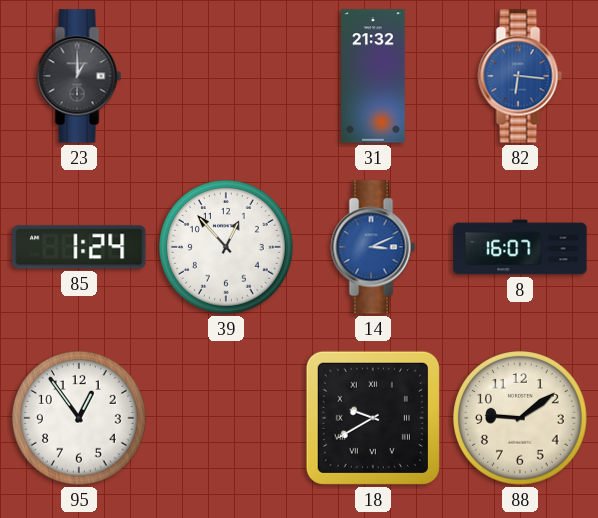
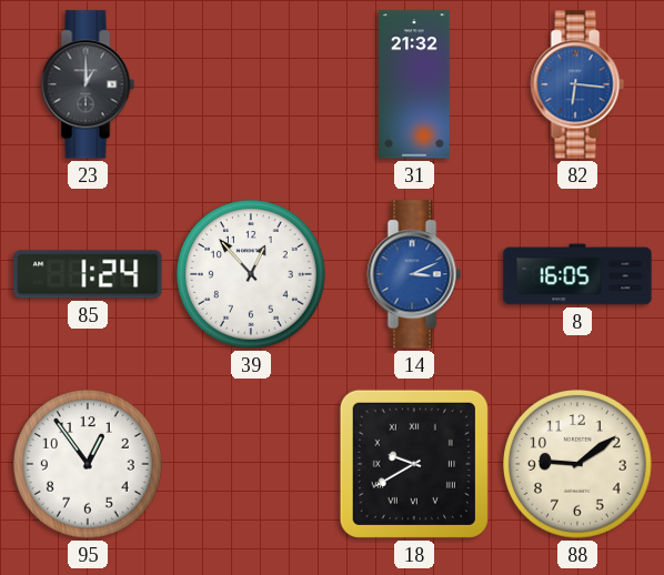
8: 16:07 -> 16:05 (577, 274)
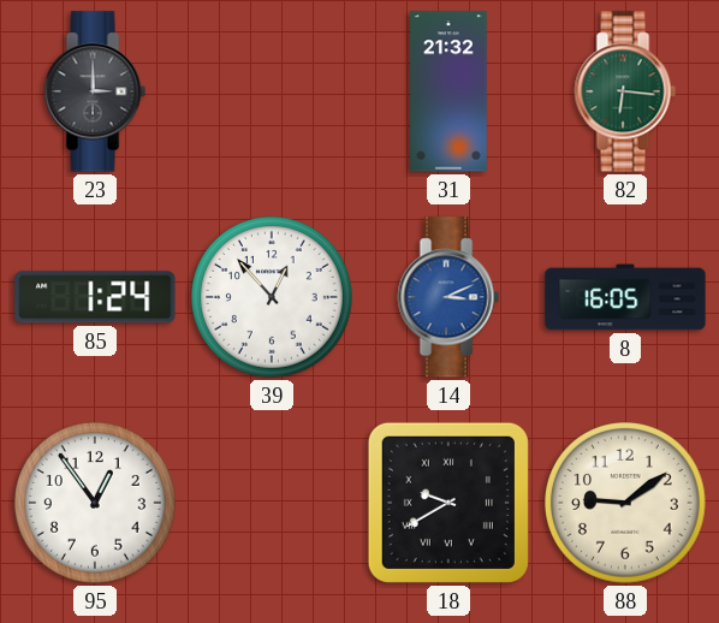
23: 1:00 -> 3:00 (95, 91)
82 dial: blue -> green (625, 91)
